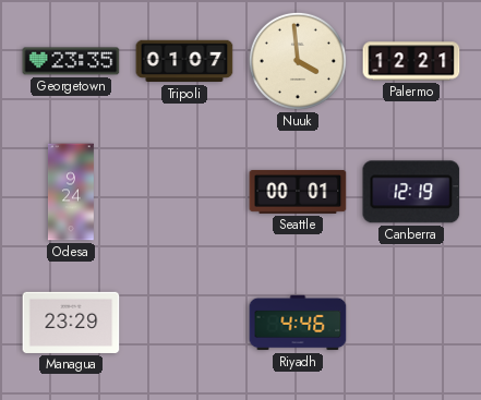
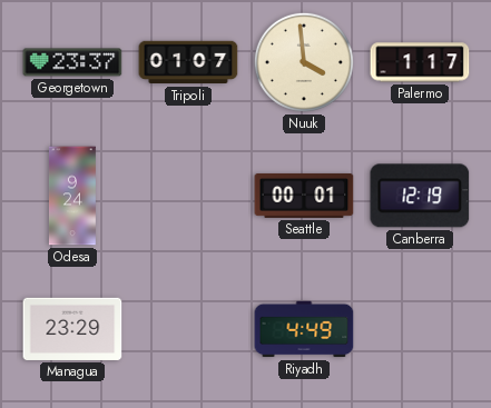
Georgetown: 23:35 -> 23:37 (72, 62)
Palermo: 12:21 -> 1:17 (420, 62)
Riyadh: 4:46 -> 4:49 (304, 329)
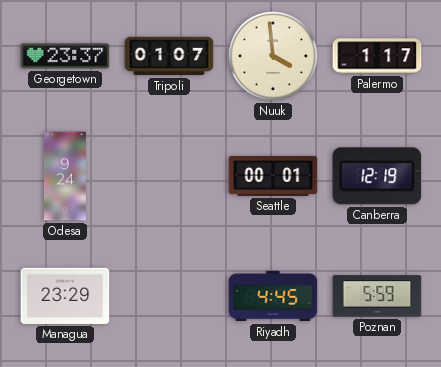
Riyadh: 4:49 -> 4:45 (273, 296)
Poznan: none -> 5:59 (377, 296)
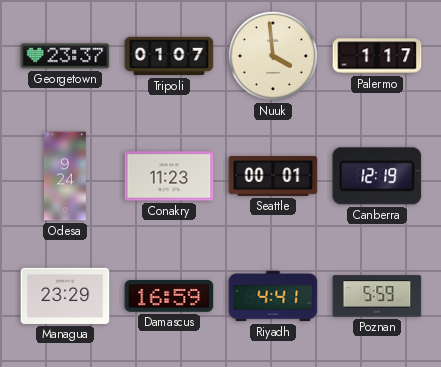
Conakry: none -> 11:23 (169, 176)
Damascus: none -> 16:59 (169, 297)
Riyadh: 4:45 -> 4:41 (273, 296)
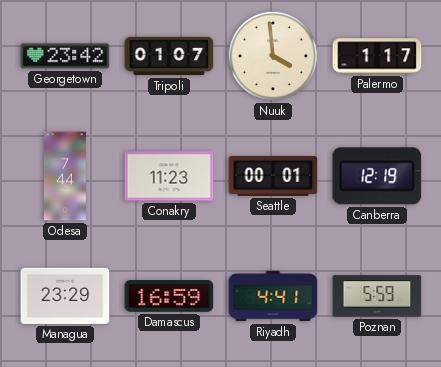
Georgetown: 23:37 -> 23:42 (65, 56)
Odesa: 9:24 -> 7:44 (65, 176)
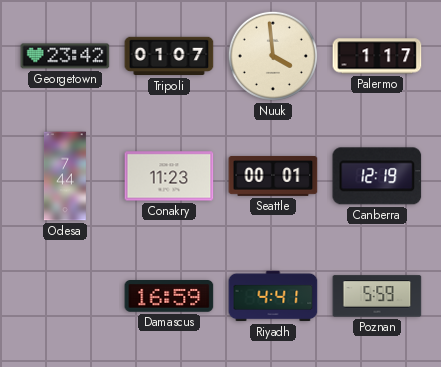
Managua: 23:29 -> none (65, 296)
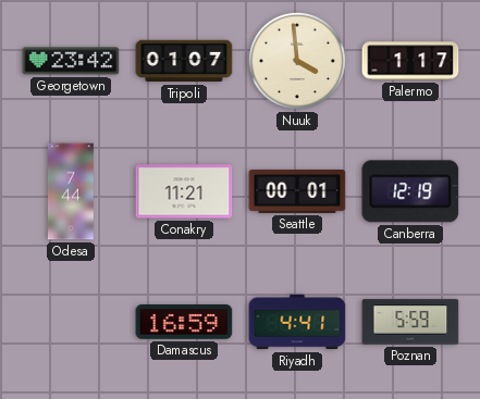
Conakry: 11:23 -> 11:21 (184, 191)
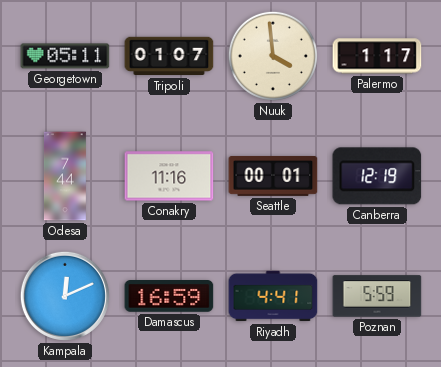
Georgetown: 23:42 -> 05:11 (65, 56)
Conakry: 11:21 -> 11:16 (169, 176)
Kampala: none -> 12:11 (65, 296)
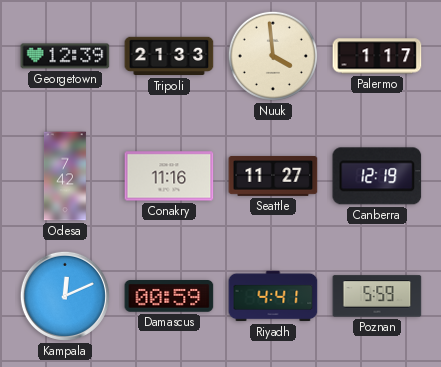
Georgetown: 05:11 -> 12:39 (65, 56)
Tripoli: 01:07 -> 21:33 (169, 56)
Odesa: 7:44 -> 7:42 (65, 176)
Seattle: 00:01 -> 11:27 (273, 176)
Damascus: 16:59 -> 00:59 (169, 297)
